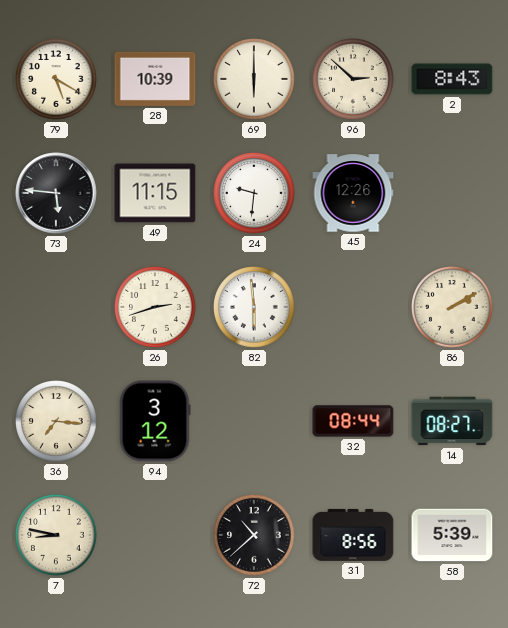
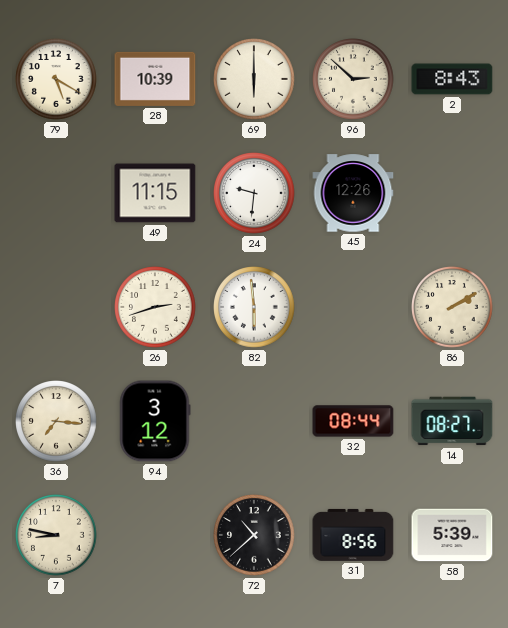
73: 5:46 -> none (56, 193)
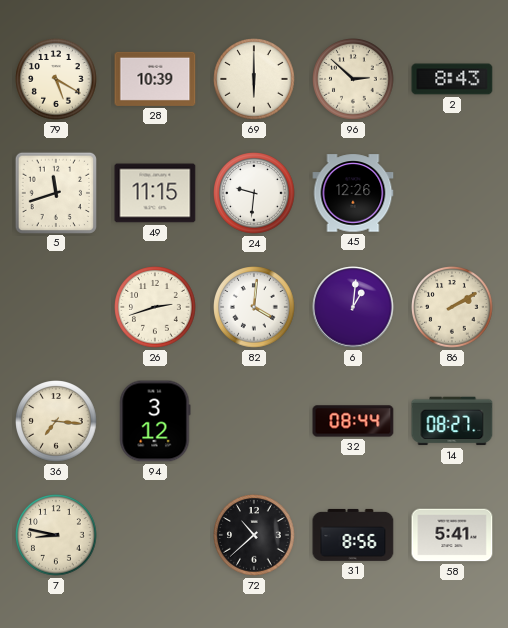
5: none -> 11:42 (55, 192)
82: 5:59 -> 4:01 (254, 307)
6: none -> 1:01 (353, 307)
58: 5:39 -> 5:41 (452, 535)
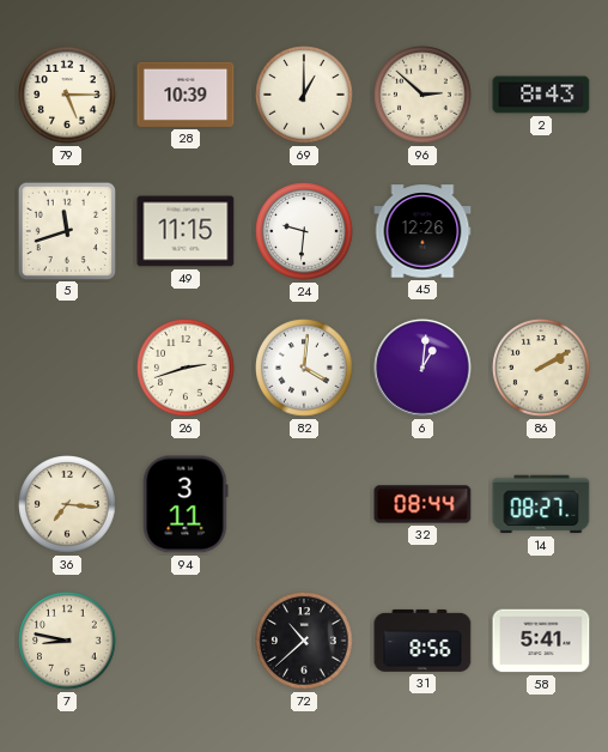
79: 5:20 -> 5:15 (67, 95)
69: 6:00 -> 1:00 (304, 95)
94: 3:12 -> 3:11 (186, 504)
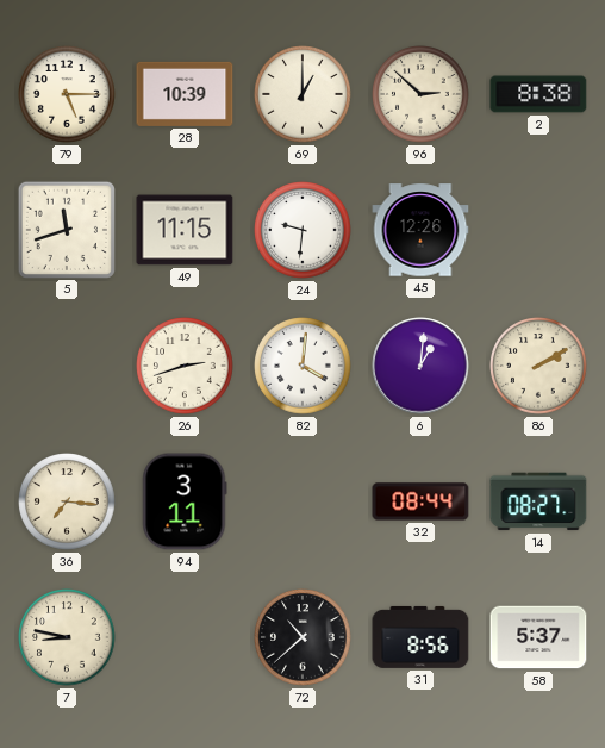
2: 8:43 -> 8:38 (538, 94)
58: 5:41 -> 5:37 (538, 637)
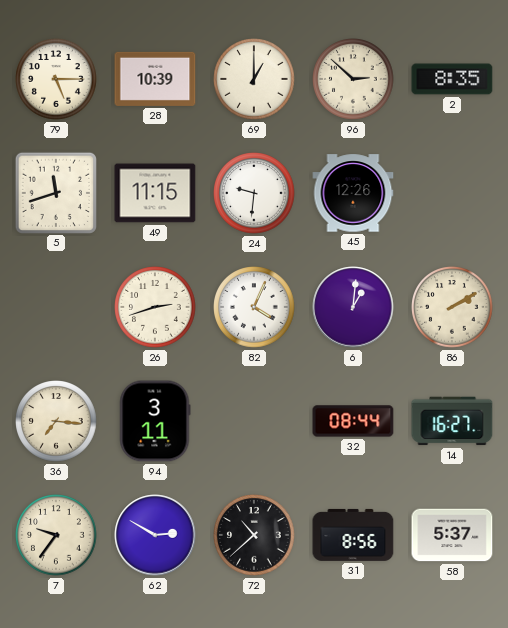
2: 8:38 -> 8:35 (452, 79)
82: 4:01 -> 4:04 (254, 307)
14: 08:27 -> 16:27 (452, 421)
7: 8:47 -> 9:36 (56, 535)
62: none -> 2:50 (155, 535)
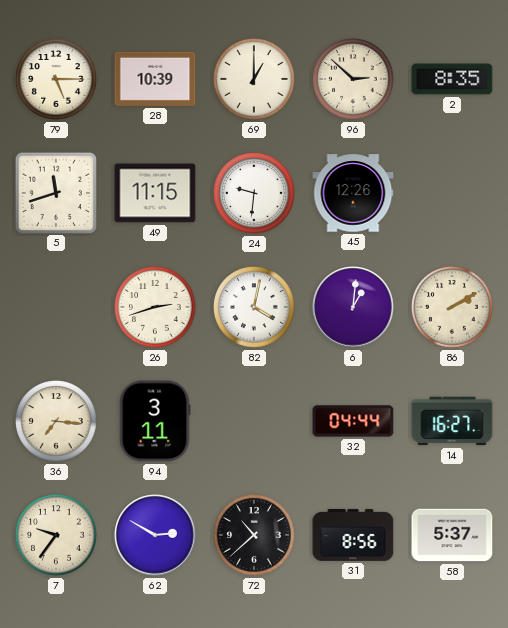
82: 4:04 -> 4:02 (254, 307)
32: 08:44 -> 04:44 (353, 421)
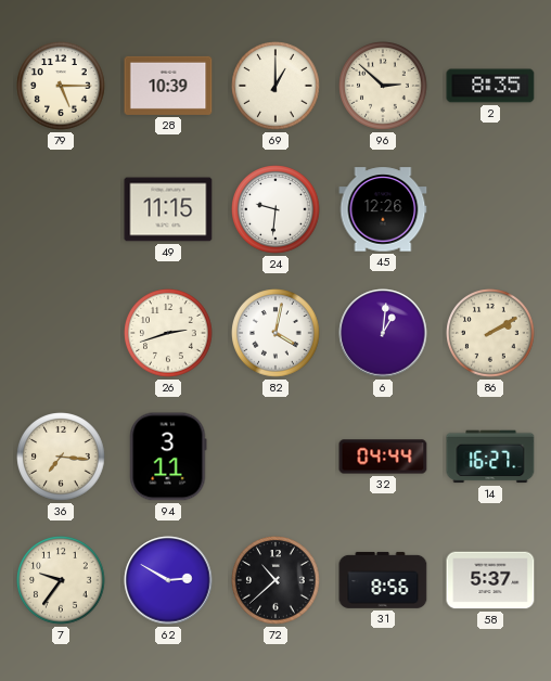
5: 11:42 -> none (55, 192)
